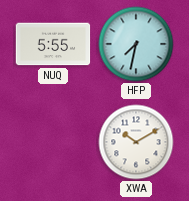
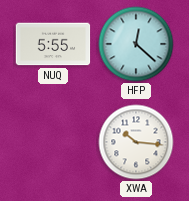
HFP: 7:32 -> 12:22 (136, 44)
XWA: 10:10 -> 10:16 (136, 142)
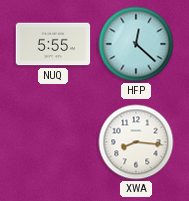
XWA: 10:16 -> 8:16 (136, 142)
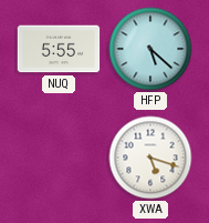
HFP: 12:22 -> 5:22 (150, 49)
XWA: 8:16 -> 5:18 (150, 158)
